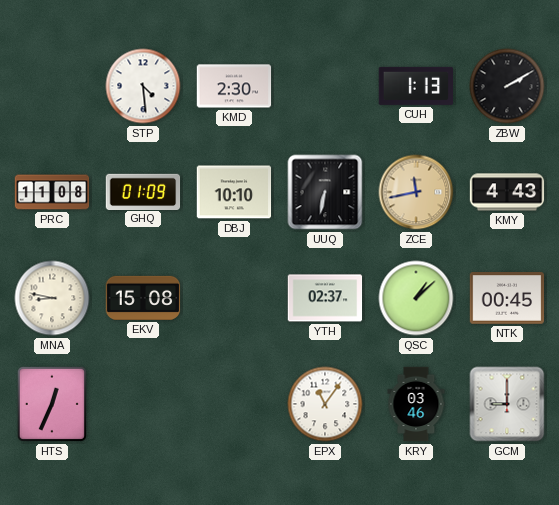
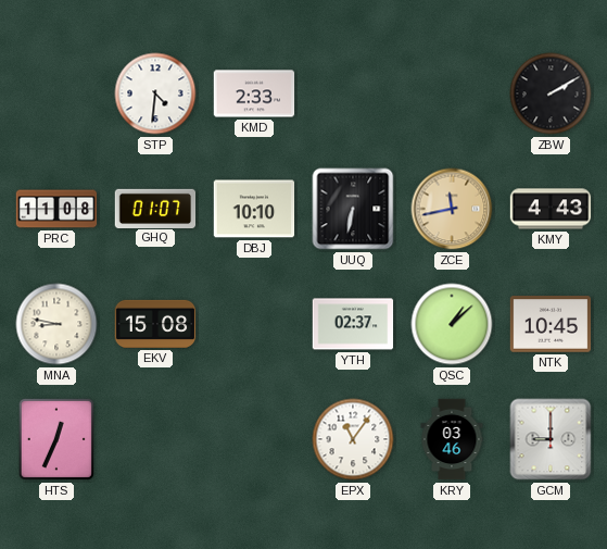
STP: 4:29 -> 4:31 (155, 93)
KMD: 2:30 -> 2:33 (254, 93)
CUH: 1:13 -> none (416, 86)
GHQ: 01:09 -> 01:07 (155, 208)
NTK: 00:45 -> 10:45 (551, 324)
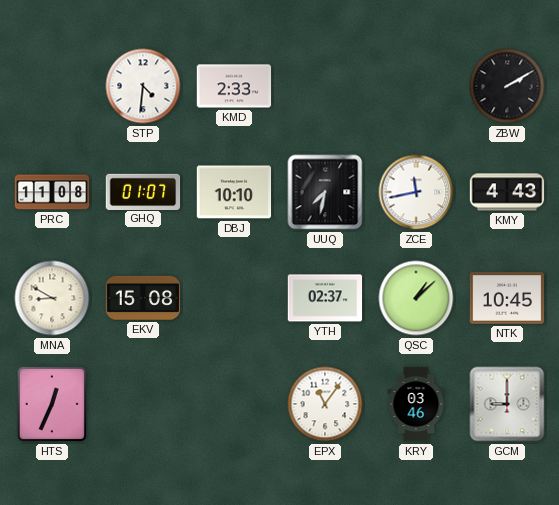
UUQ: 6:32 -> 7:32 (325, 192)
ZCE dial: champagne -> white (416, 192)
MNA: 8:47 -> 8:50 (52, 298)
